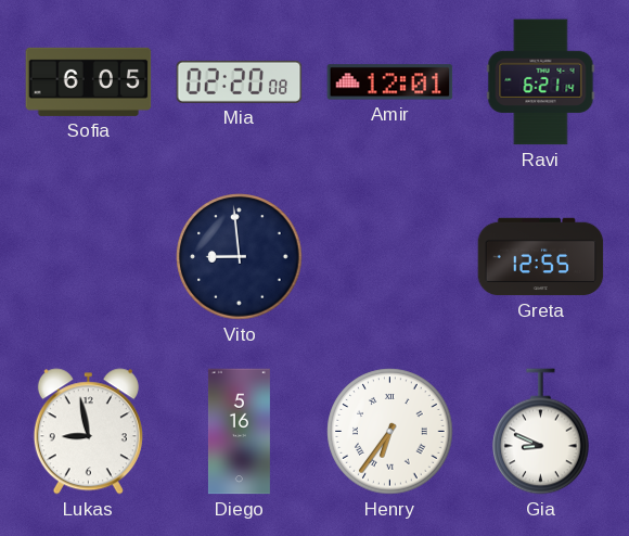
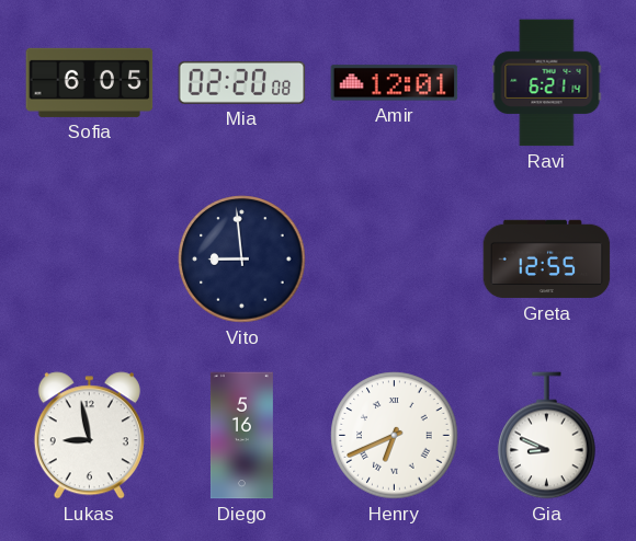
Henry: 6:36 -> 6:41 (395, 436)
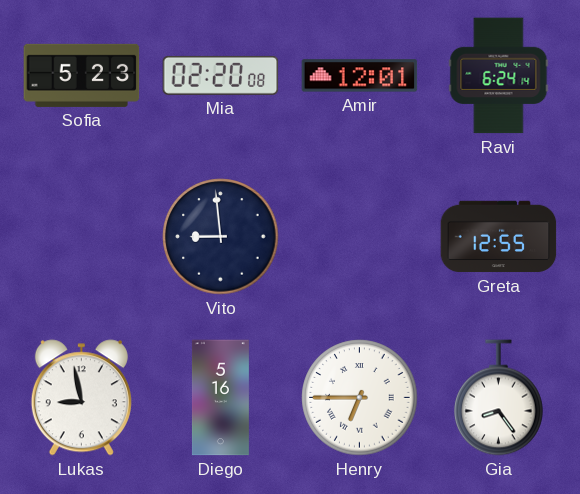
Sofia: 6:05 -> 5:23 (82, 75)
Ravi: 6:21 -> 6:24 (499, 76)
Henry: 6:41 -> 6:45 (360, 398)
Gia: 8:49 -> 8:24 (499, 398)
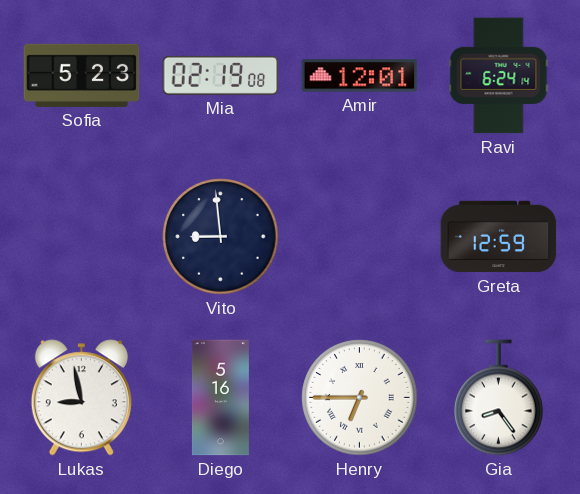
Mia: 02:20 -> 02:19 (221, 75)
Greta: 12:55 -> 12:59 (499, 237)
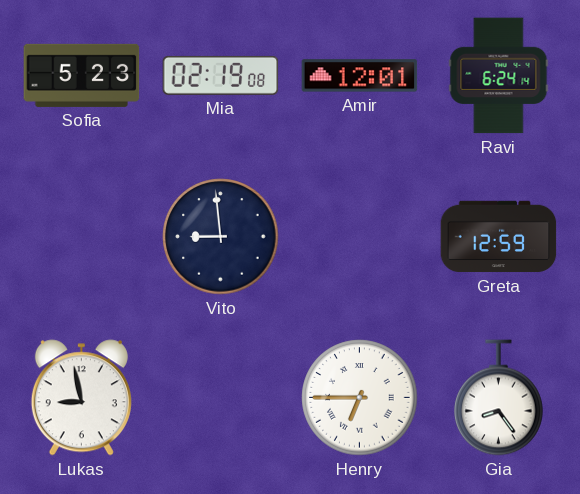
Diego: 5:16 -> none (220, 398)
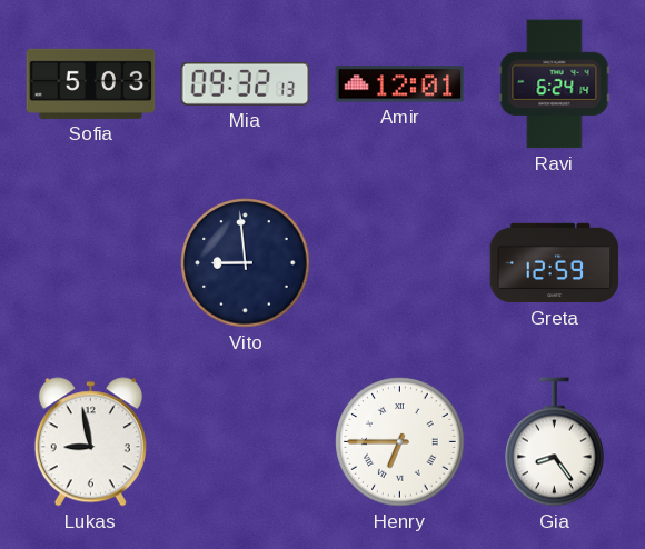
Sofia: 5:23 -> 5:03 (91, 83)
Mia: 02:19 -> 09:32 (246, 83)
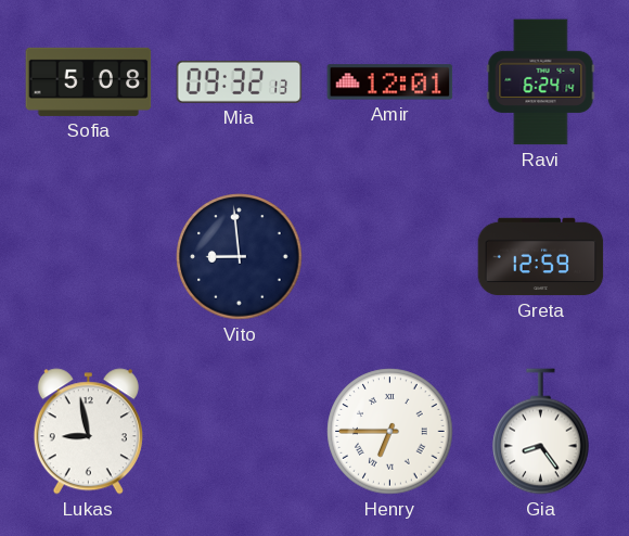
Sofia: 5:03 -> 5:08 (89, 81)
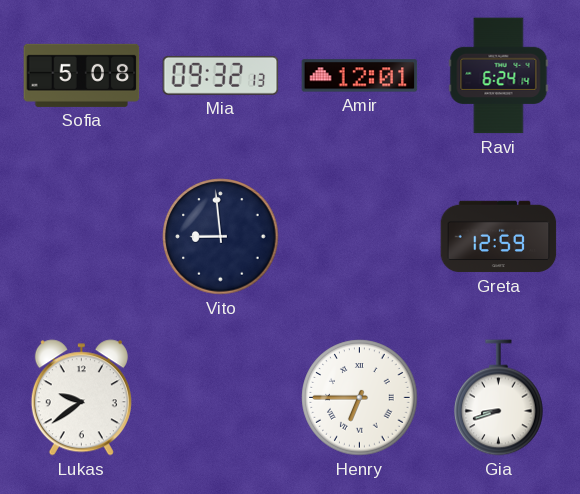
Lukas: 8:58 -> 9:39 (81, 398)
Gia: 8:24 -> 8:42 (499, 398)
